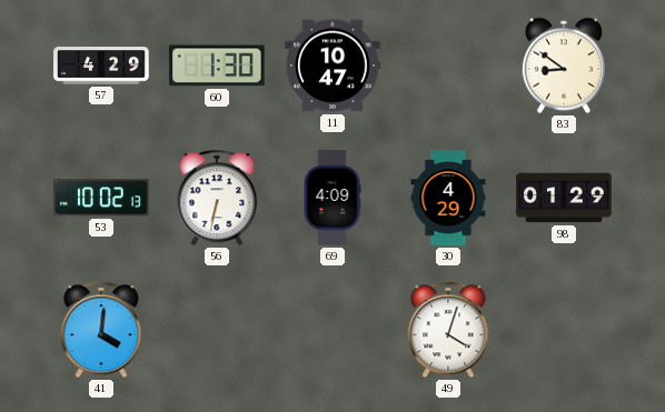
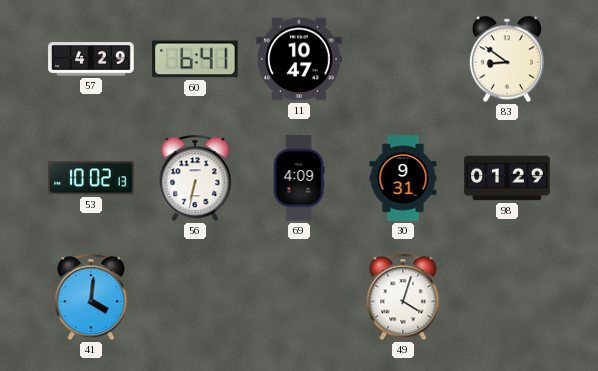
60: 1:30 -> 6:41 (195, 59)
30: 4:29 -> 9:31 (403, 178)
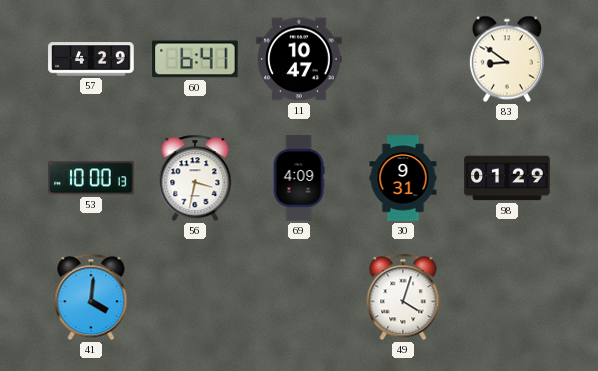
53: 10:02 -> 10:00 (91, 178)
56: 6:32 -> 3:32 (195, 178)
